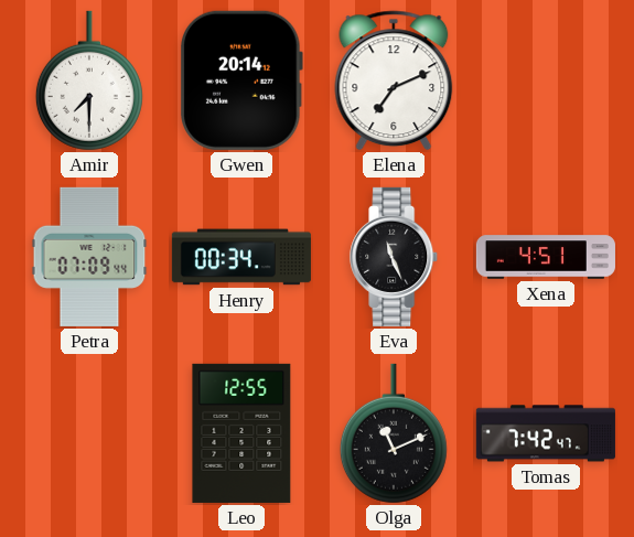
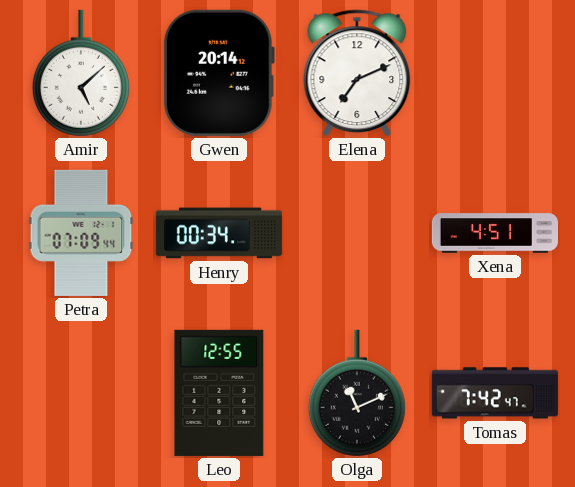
Amir: 7:30 -> 5:08 (81, 73)
Eva: 11:26 -> none (395, 257)
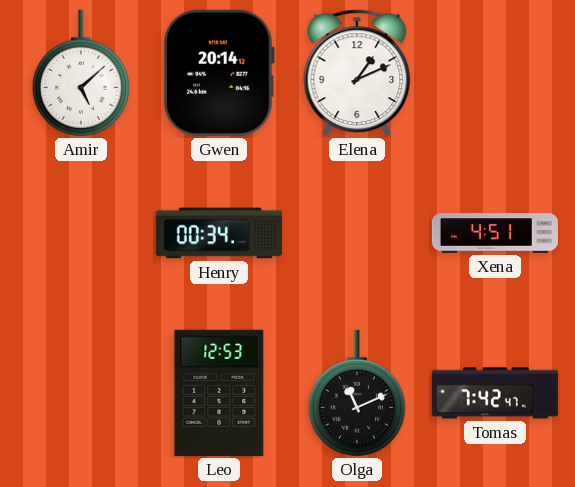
Elena: 7:11 -> 1:11 (357, 73)
Petra: 07:09 -> none (81, 233)
Leo: 12:55 -> 12:53 (219, 393)
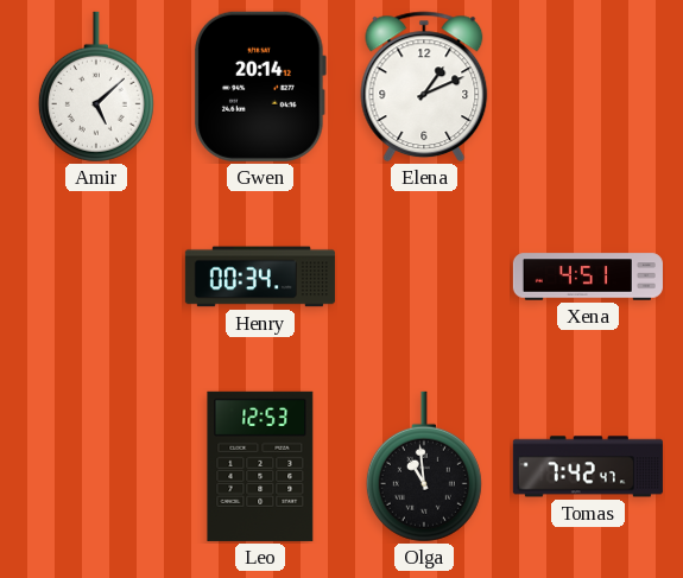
Olga: 11:11 -> 10:59 (424, 466)
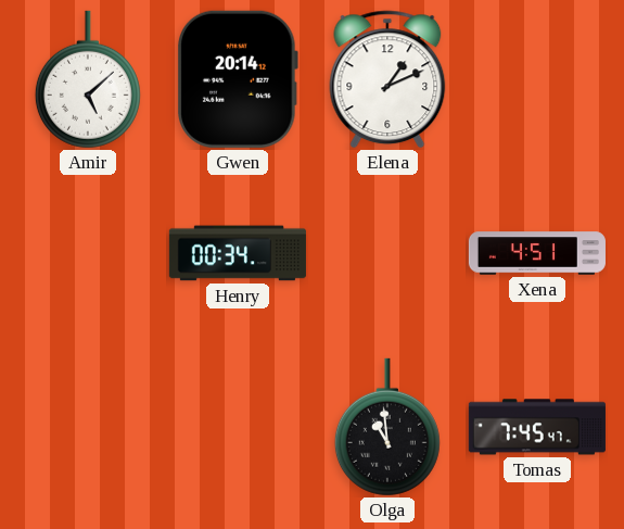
Leo: 12:53 -> none (260, 466)
Tomas: 7:42 -> 7:45 (537, 427)
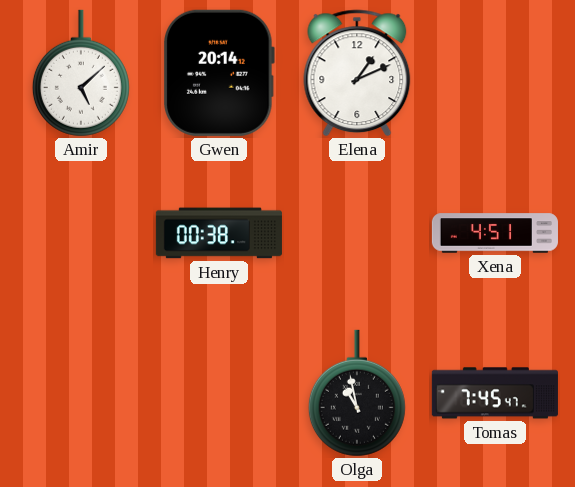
Henry: 00:34 -> 00:38 (219, 233)
Olga: 10:59 -> 10:58 (357, 393)
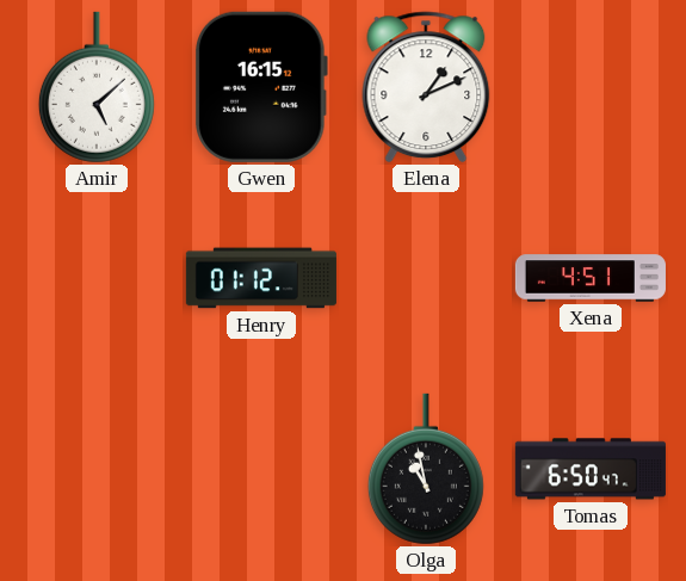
Gwen: 20:14 -> 16:15 (261, 87)
Henry: 00:38 -> 01:12 (261, 278)
Tomas: 7:45 -> 6:50 (591, 469)
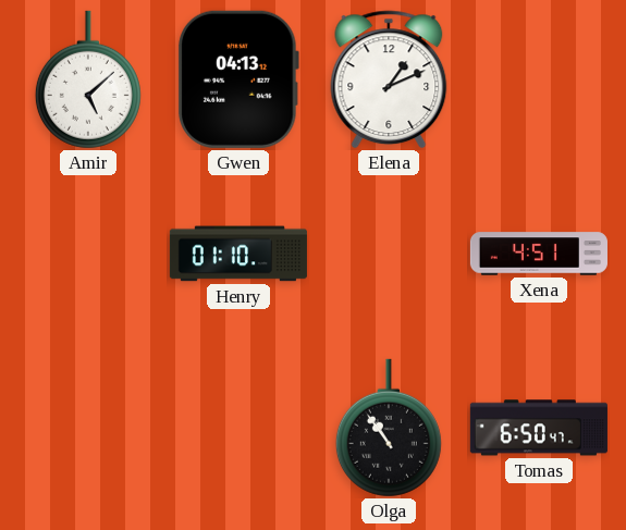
Gwen: 16:15 -> 04:13 (238, 79)
Henry: 01:12 -> 01:10 (238, 254)
Olga: 10:58 -> 10:54 (389, 428)
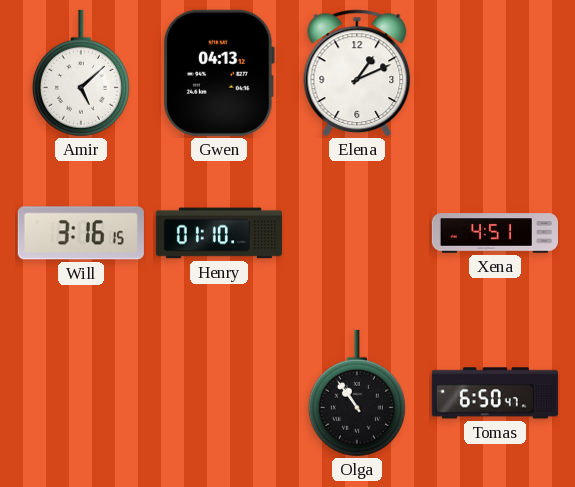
Will: none -> 3:16 (81, 233)
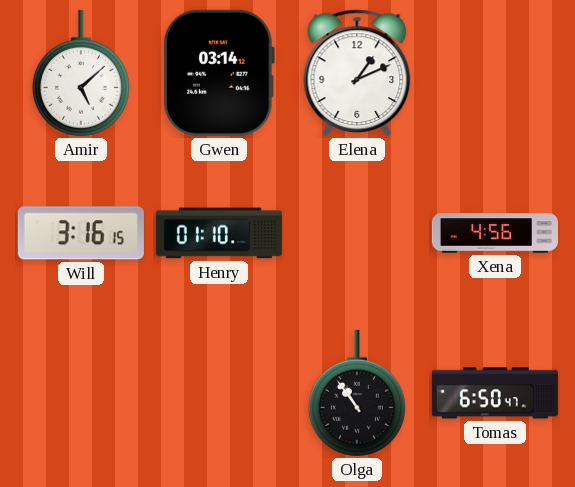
Gwen: 04:13 -> 03:14 (219, 73)
Xena: 4:51 -> 4:56 (495, 233)
